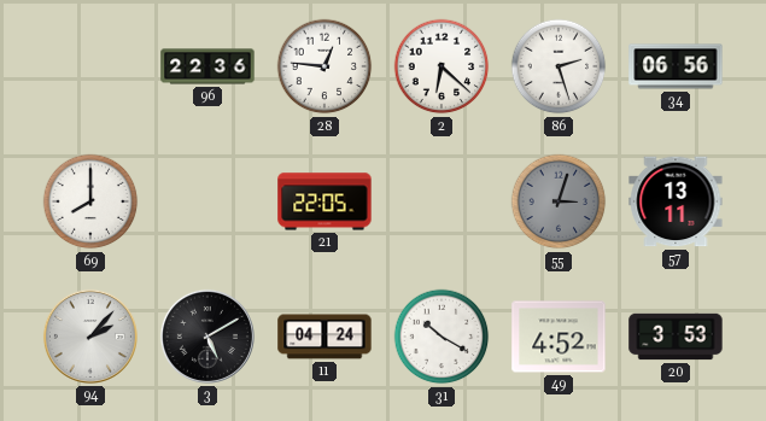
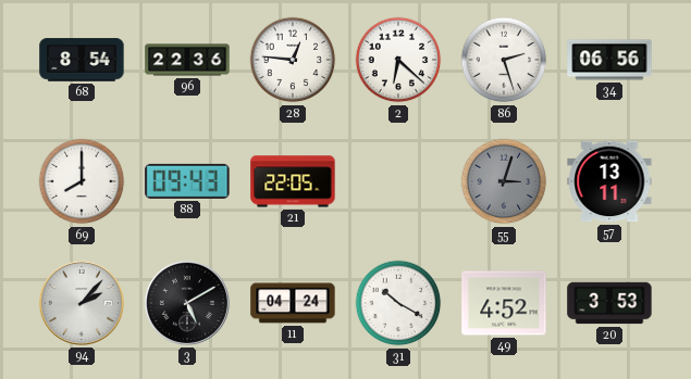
68: none -> 8:54 (82, 60)
88: none -> 09:43 (187, 181)
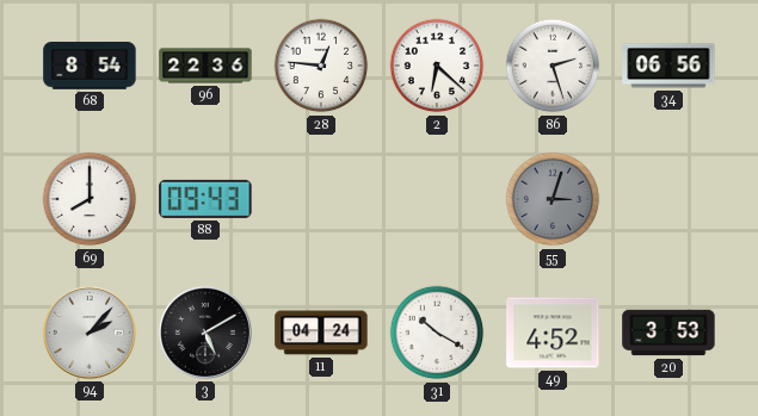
21: 22:05 -> none (293, 181)
57: 13:11 -> none (609, 181)
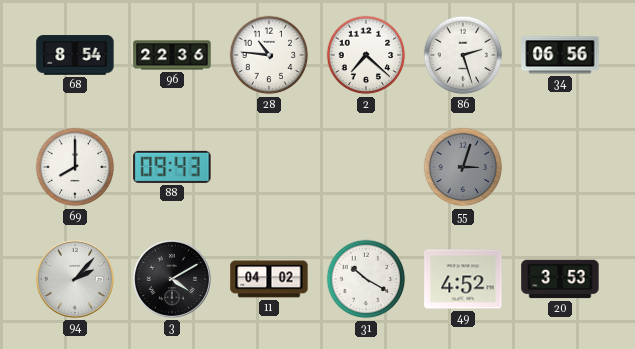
28: 12:46 -> 10:46 (269, 55)
2: 6:22 -> 7:22 (366, 55)
3: 5:10 -> 4:10 (172, 279)
11: 04:24 -> 04:02 (269, 279)
